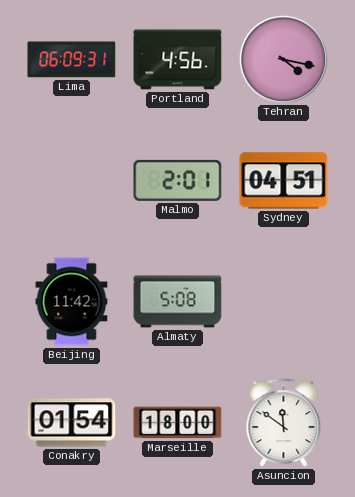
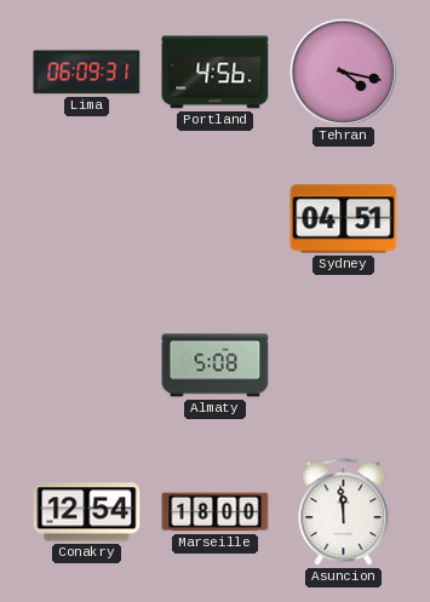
Malmo: 2:01 -> none (178, 180)
Beijing: 11:42 -> none (72, 302)
Conakry: 01:54 -> 12:54 (87, 512)
Asuncion: 11:51 -> 11:59 (344, 512)
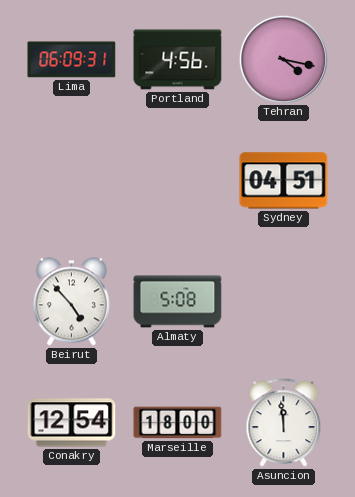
Beirut: none -> 4:53 (71, 302)
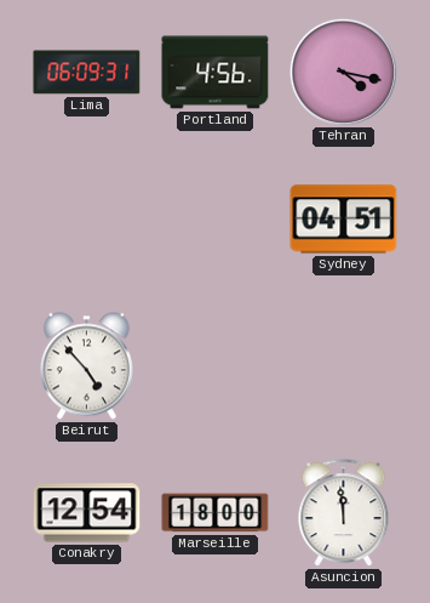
Almaty: 5:08 -> none (178, 302)
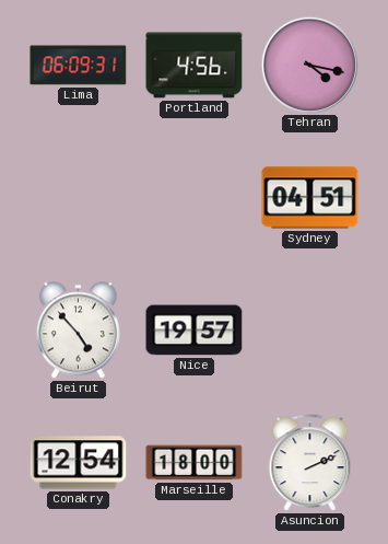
Nice: none -> 19:57 (195, 331)
Asuncion: 11:59 -> 2:11 (310, 463)
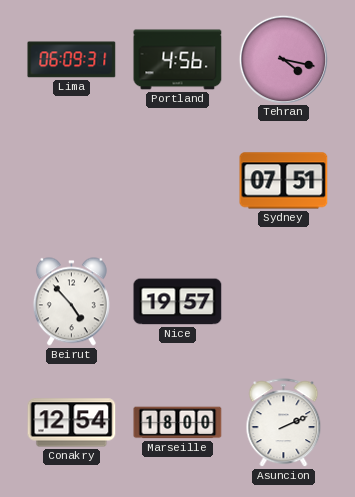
Sydney: 04:51 -> 07:51 (284, 181)
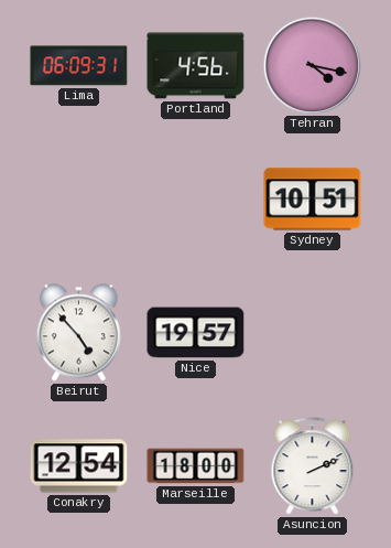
Sydney: 07:51 -> 10:51 (313, 200)
